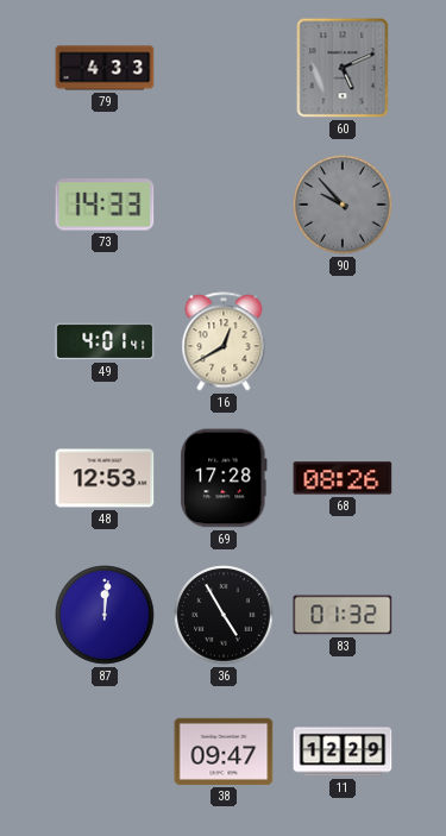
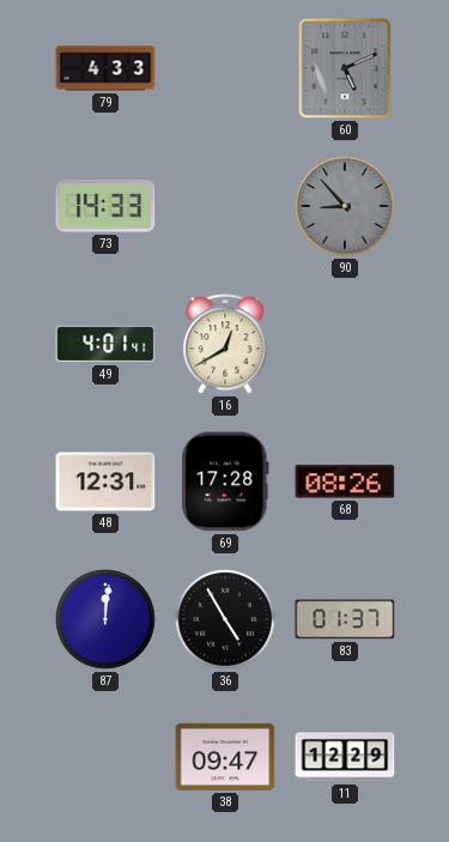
90: 9:53 -> 8:53 (345, 206)
48: 12:53 -> 12:31 (105, 481)
83: 01:32 -> 01:37 (345, 619)
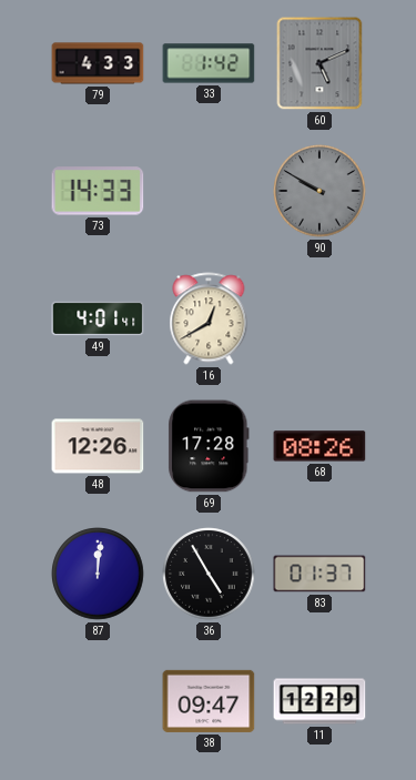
33: none -> 1:42 (209, 63)
90: 8:53 -> 9:50 (319, 191)
48: 12:31 -> 12:26 (98, 446)
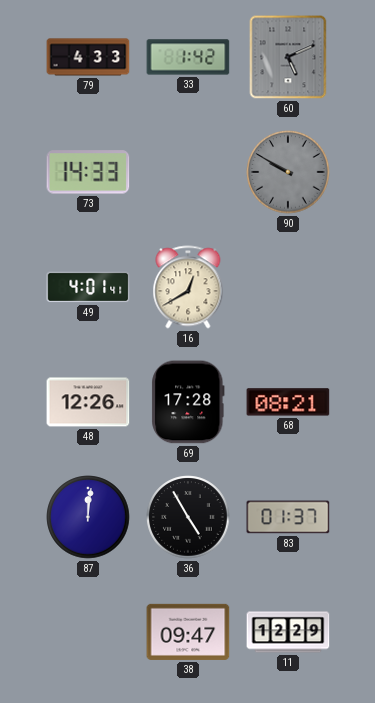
68: 08:26 -> 08:21 (288, 402)
